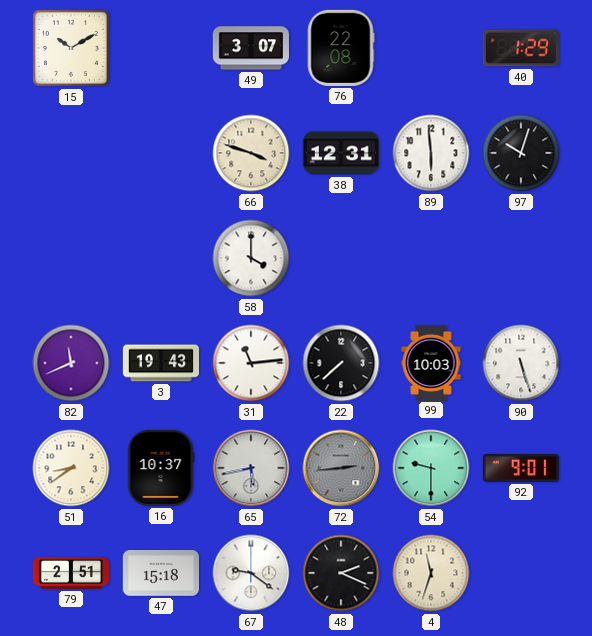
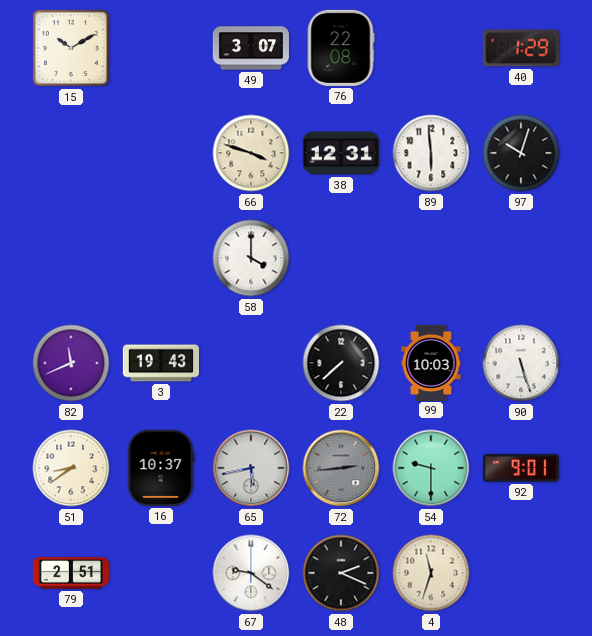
31: 11:14 -> none (251, 363)
47: 15:18 -> none (161, 573)
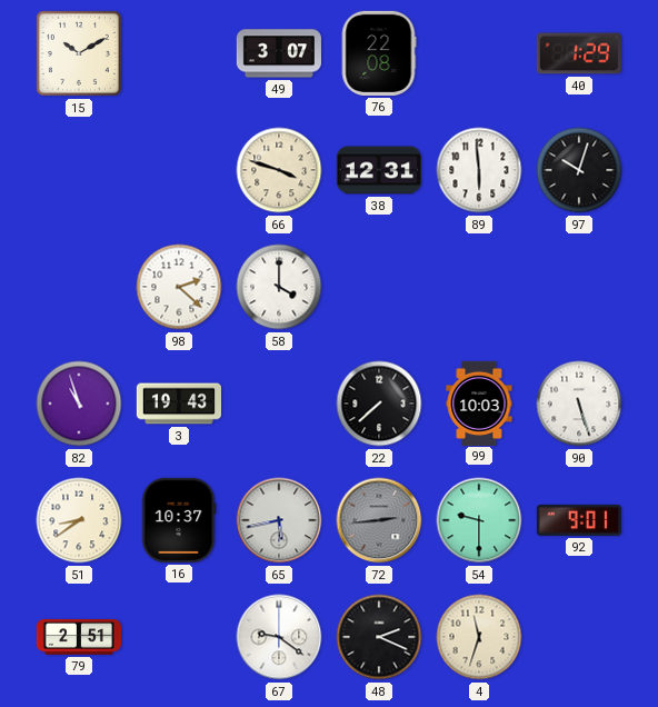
98: none -> 2:22 (179, 287)
82: 11:41 -> 10:57 (79, 404)
